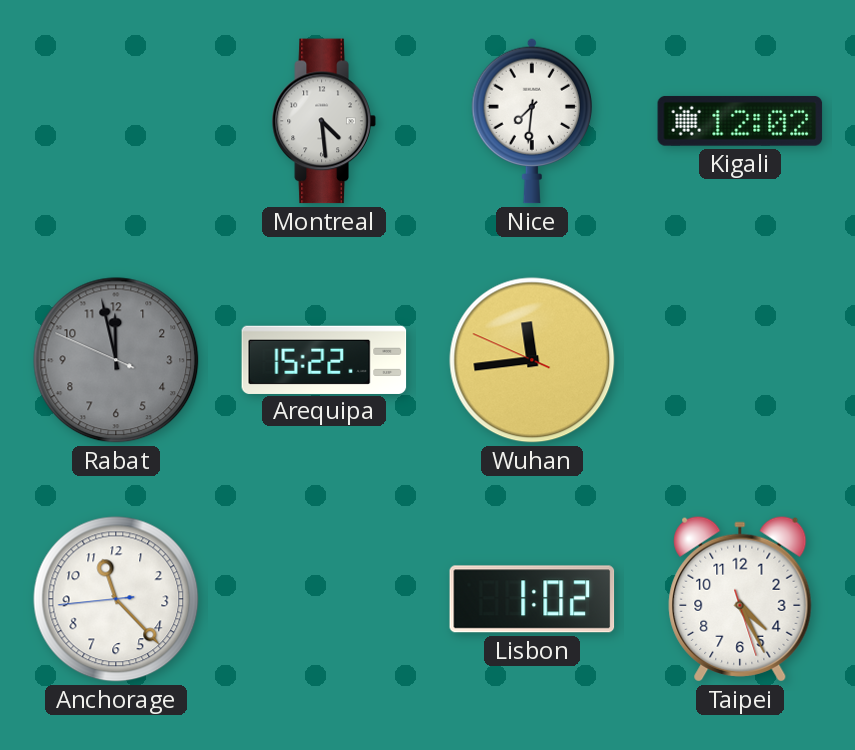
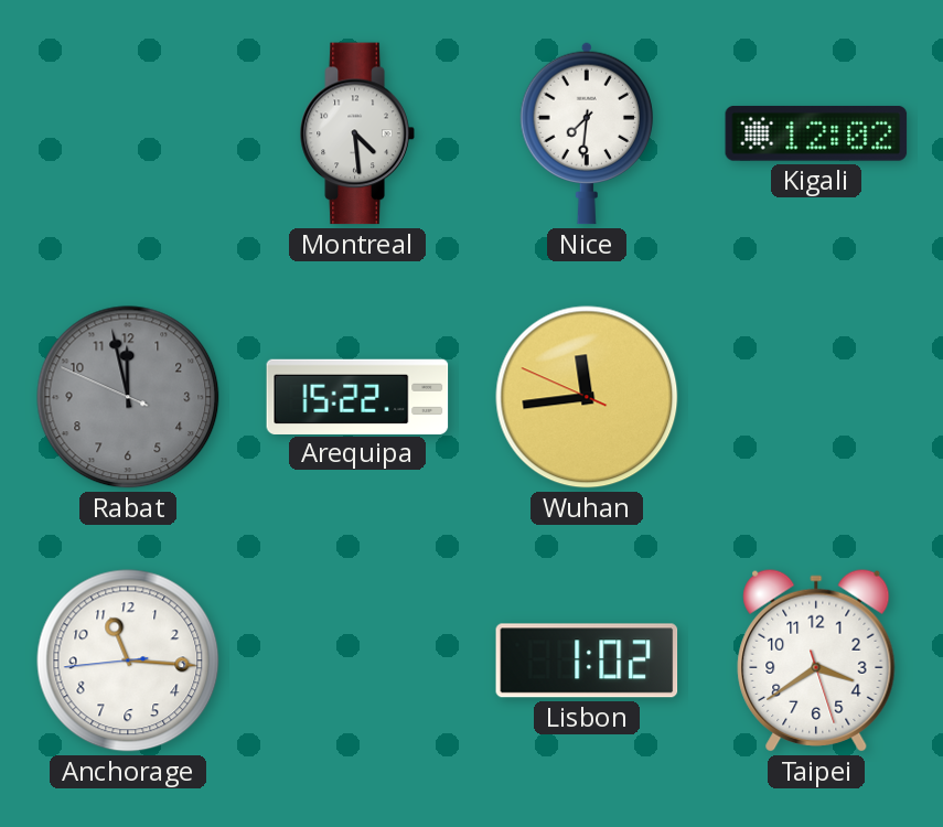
Anchorage: 11:22 -> 11:15 (128, 660)
Taipei: 4:25 -> 3:39 (816, 660)
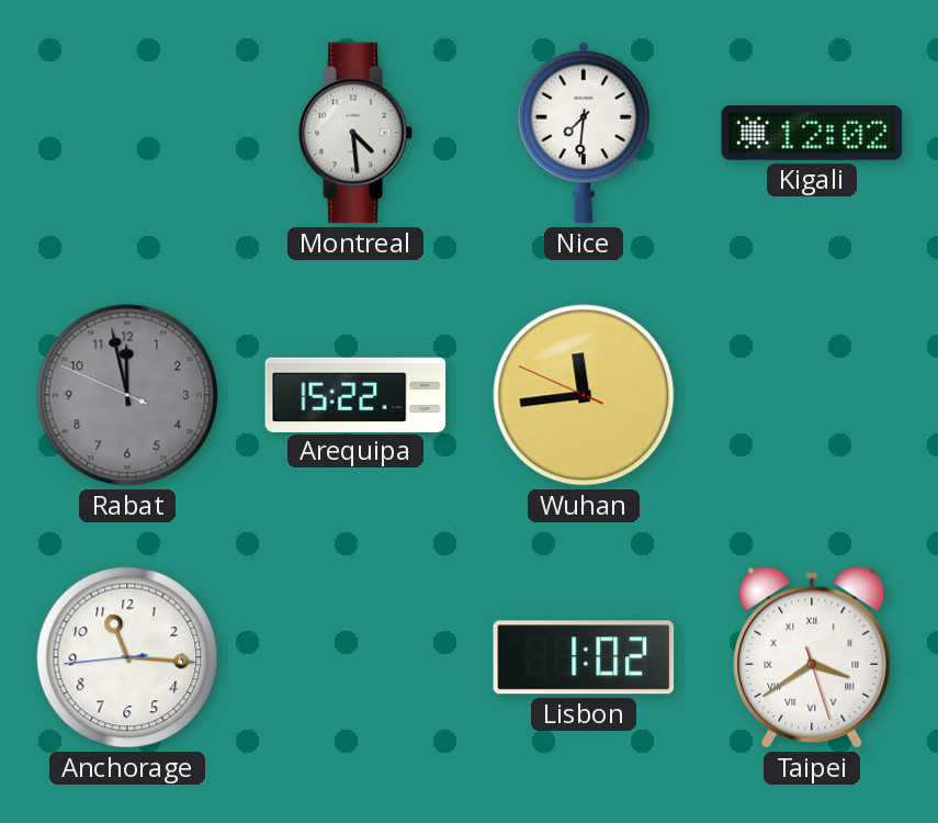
Taipei numerals: Arabic -> Roman (812, 657)
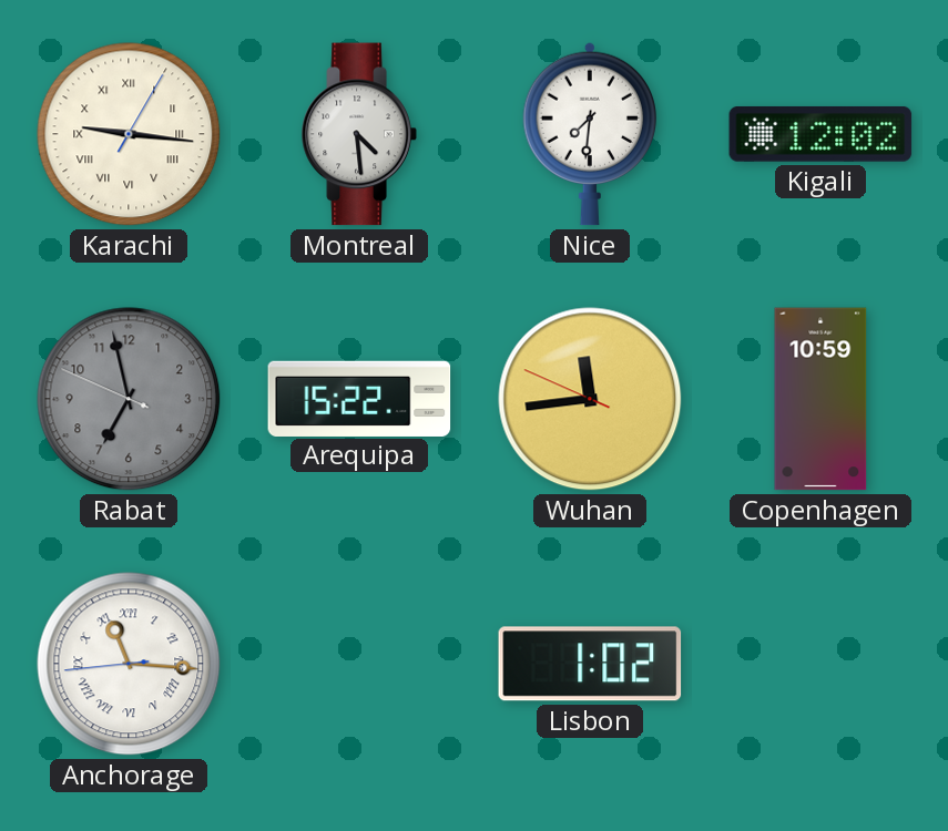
Karachi: none -> 9:16 (129, 134)
Rabat: 11:57 -> 6:57 (129, 399)
Copenhagen: none -> 10:59 (820, 399)
Anchorage numerals: Arabic -> Roman (129, 664)
Taipei: 3:39 -> none (812, 657)
